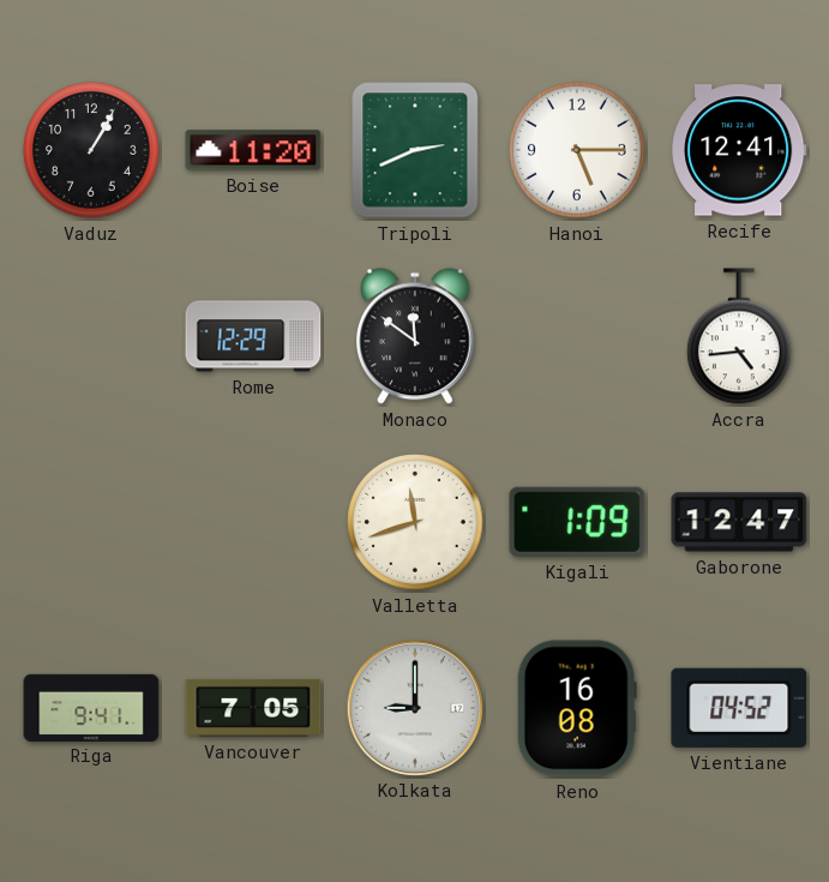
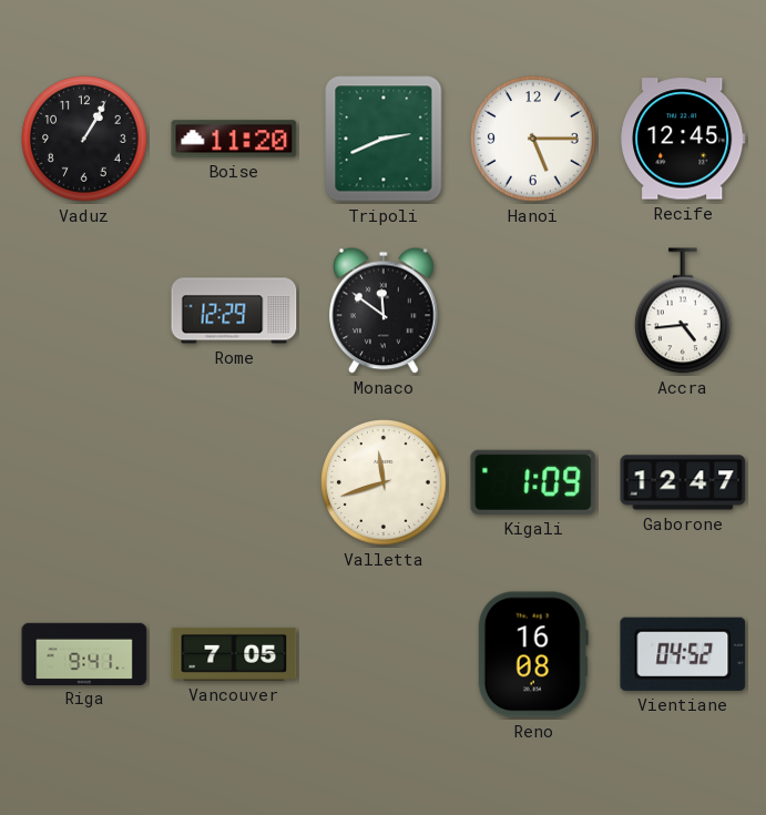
Recife: 12:41 -> 12:45 (683, 139)
Kolkata: 9:00 -> none (414, 707)
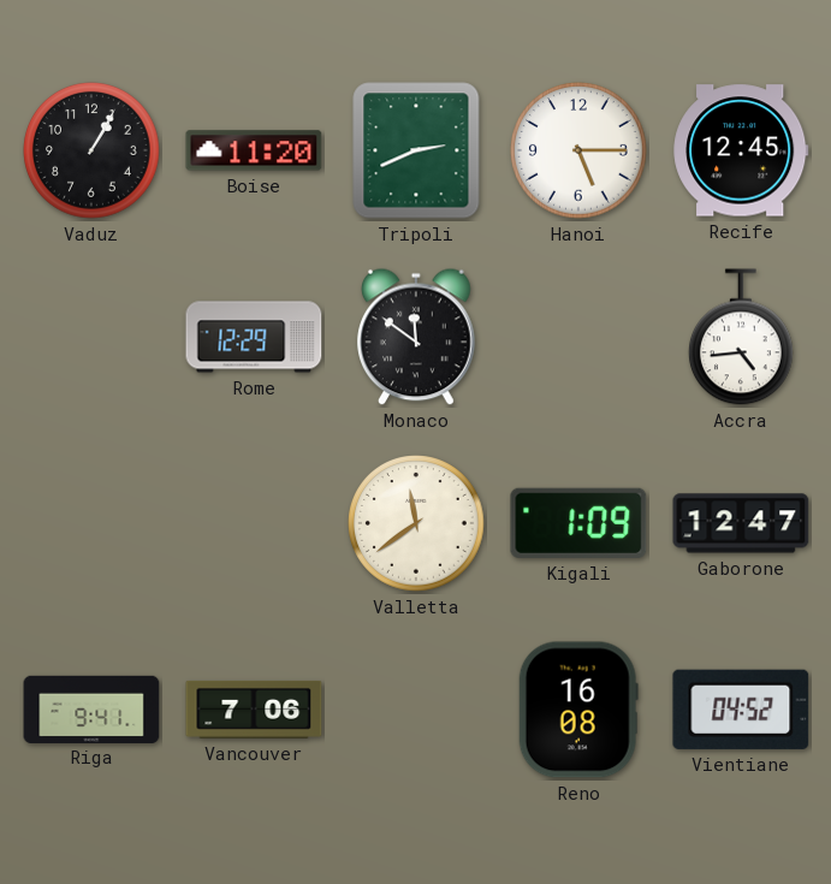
Valletta: 11:42 -> 11:39 (416, 523)
Vancouver: 7:05 -> 7:06 (254, 710)
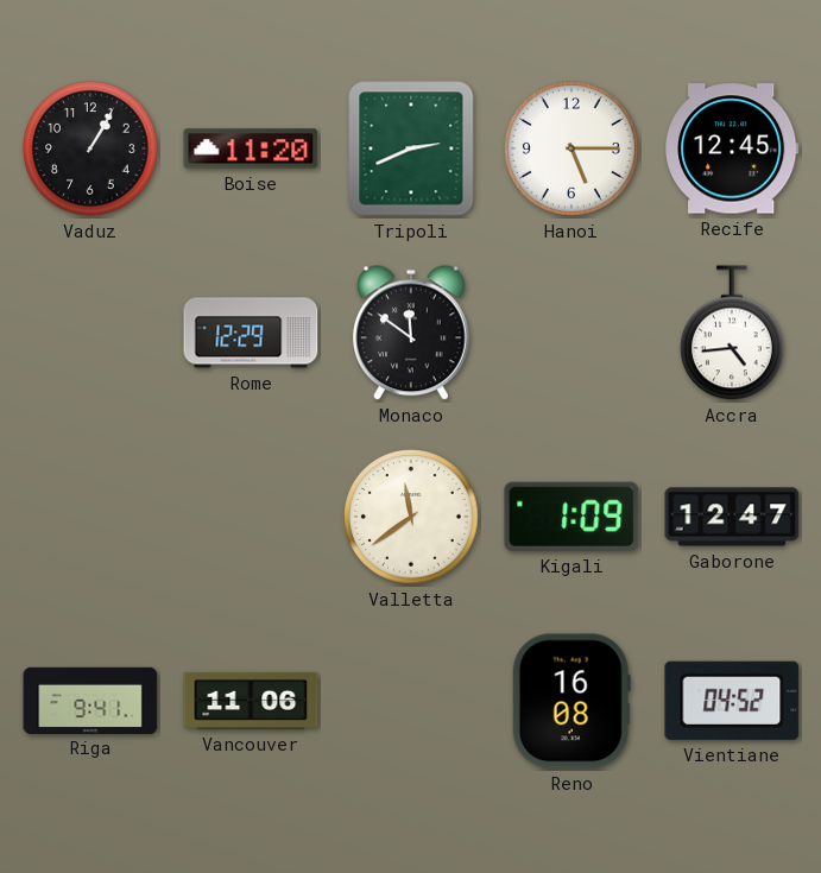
Vancouver: 7:06 -> 11:06 (251, 701)
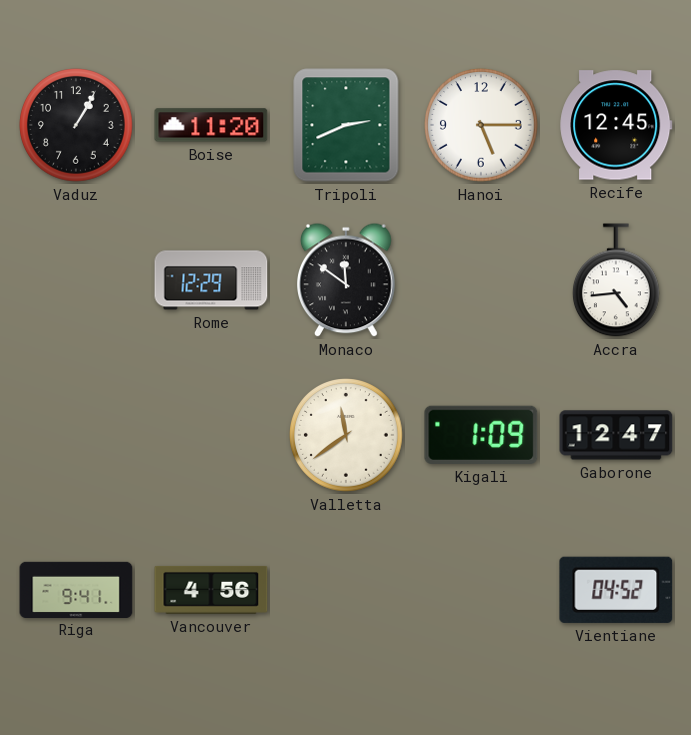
Vancouver: 11:06 -> 4:56 (211, 590)
Reno: 16:08 -> none (571, 701)
